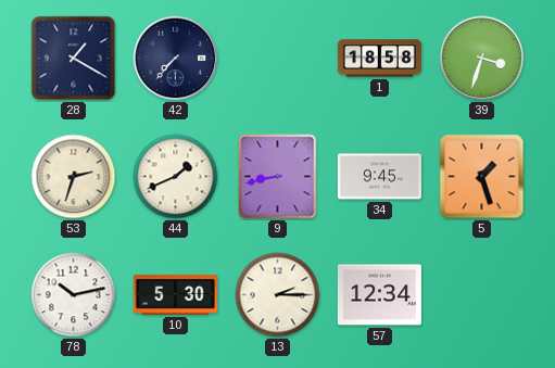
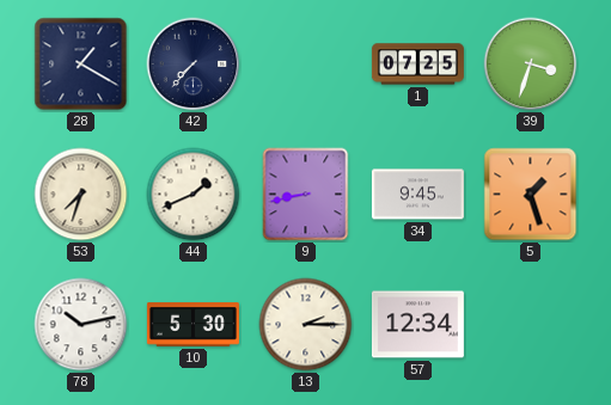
1: 18:58 -> 07:25 (417, 65)
53: 2:33 -> 7:33 (81, 195)
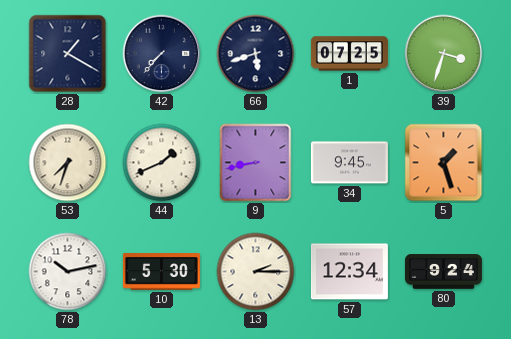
66: none -> 5:42 (256, 54)
80: none -> 9:24 (443, 272)
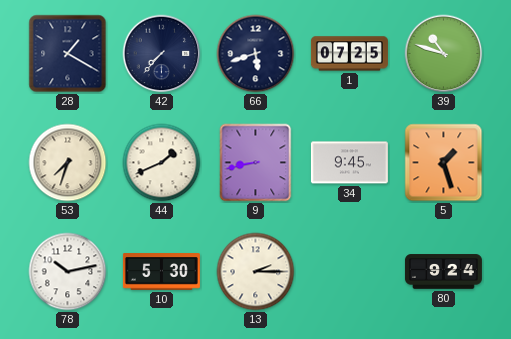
39: 3:33 -> 10:48 (444, 54)
57: 12:34 -> none (349, 272)
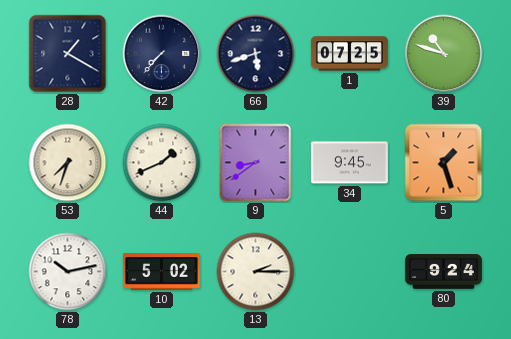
9: 8:43 -> 8:39 (256, 163)
10: 5:30 -> 5:02 (161, 272)
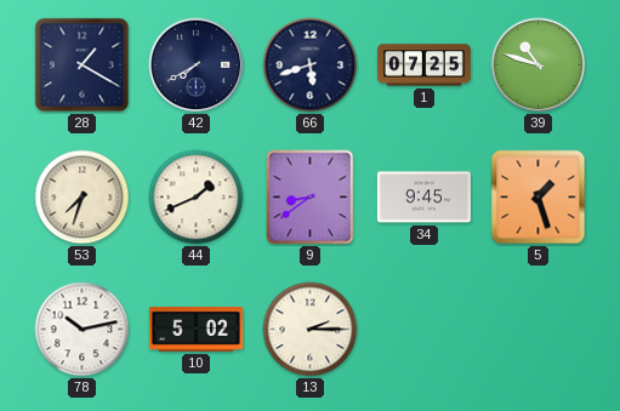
42: 7:37 -> 7:40 (197, 65)
80: 9:24 -> none (443, 272)
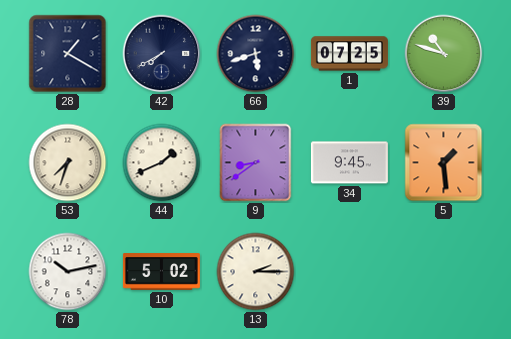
5: 1:27 -> 1:29 (444, 163)
